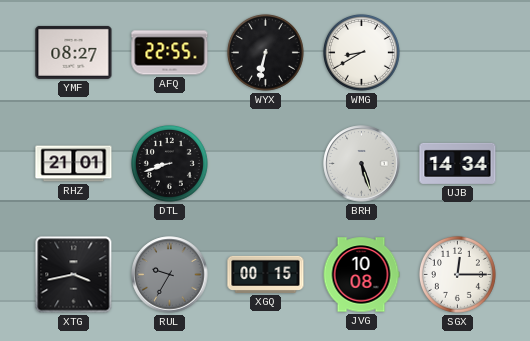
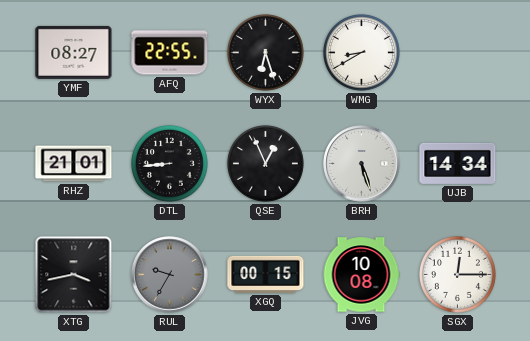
WYX: 6:32 -> 6:27 (265, 52)
DTL: 8:42 -> 8:44 (169, 163)
QSE: none -> 12:56 (265, 163)
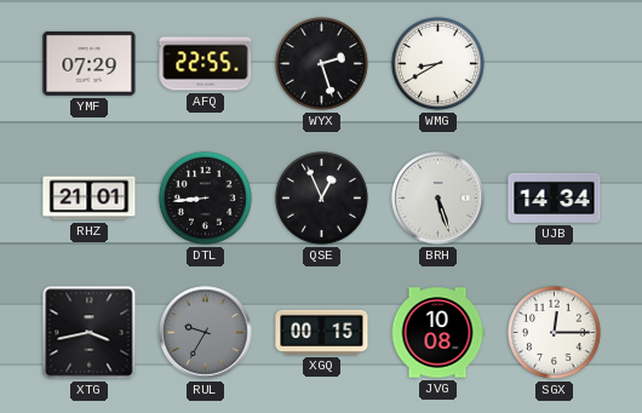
YMF: 08:27 -> 07:29 (90, 63)
WYX: 6:27 -> 2:27 (321, 63)
